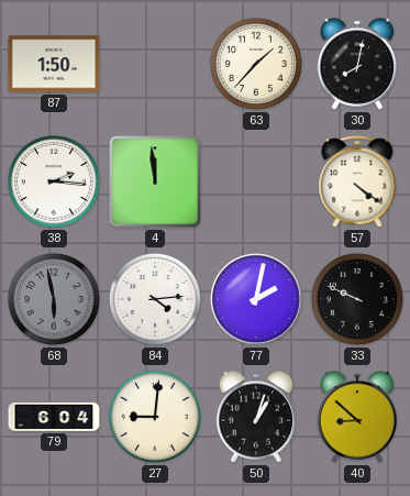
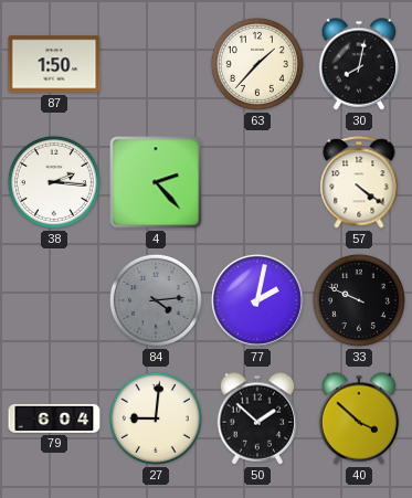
4: 11:59 -> 2:23 (156, 182)
68: 5:58 -> none (54, 299)
84 dial: white -> grey (156, 300)
50: 1:03 -> 1:52 (257, 418)
40: 8:52 -> 3:52 (359, 418)
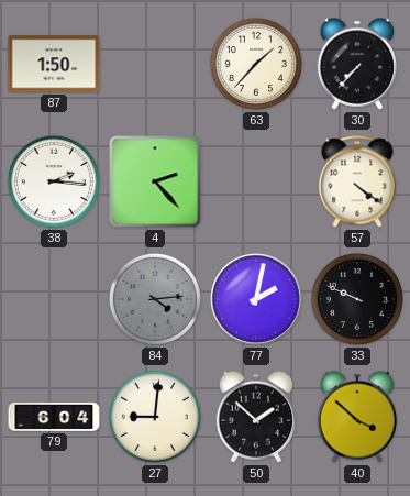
30: 8:02 -> 7:37 (357, 64)
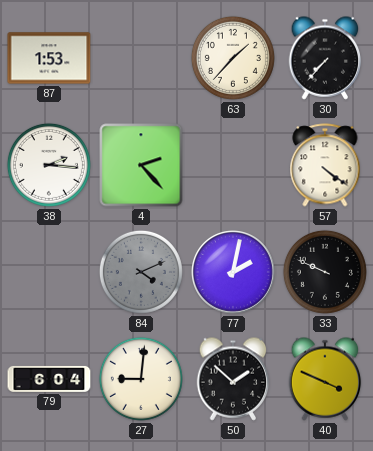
87: 1:50 -> 1:53 (49, 58)
84: 4:14 -> 4:11 (141, 272)
40: 3:52 -> 3:49 (325, 379)
